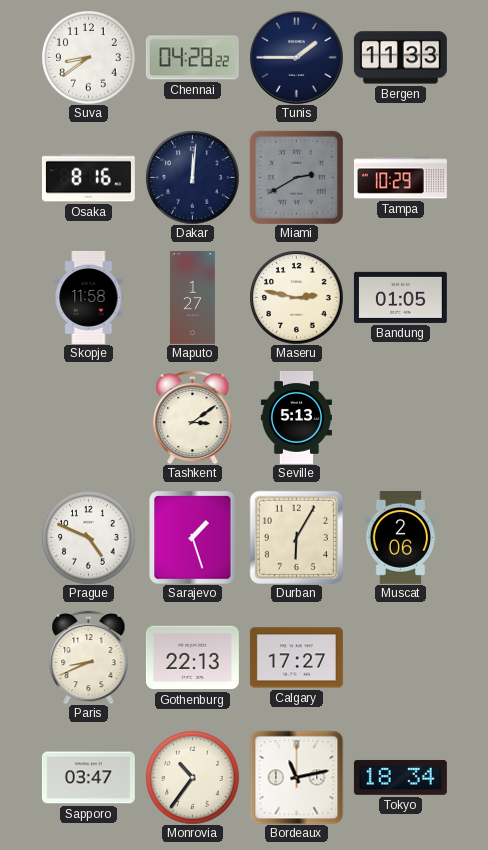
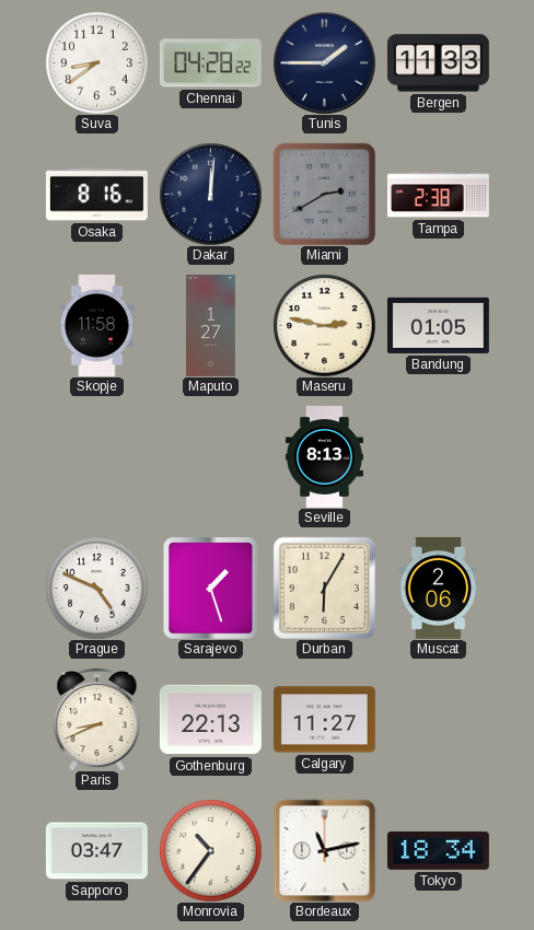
Tampa: 10:29 -> 2:38 (438, 195)
Tashkent: 3:09 -> none (193, 417)
Seville: 5:13 -> 8:13 (324, 456)
Calgary: 17:27 -> 11:27 (324, 720)
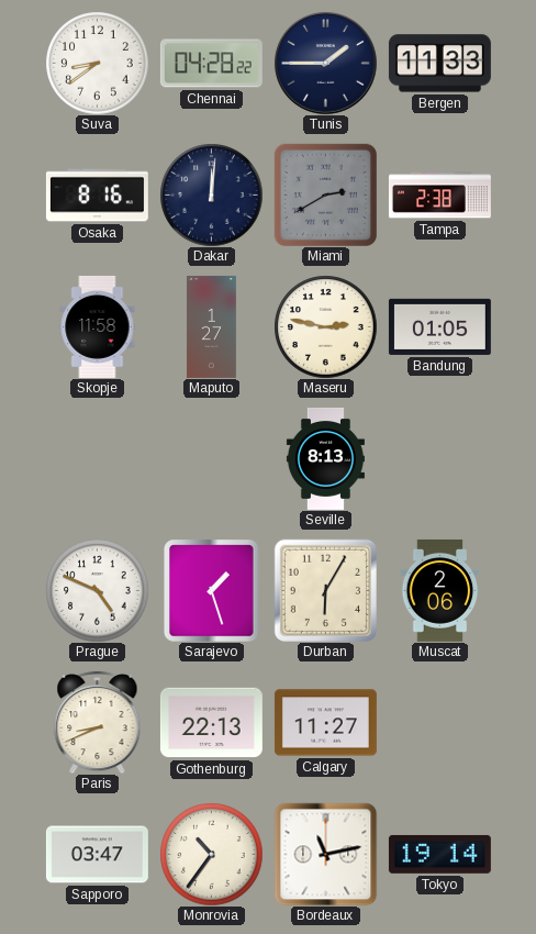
Tokyo: 18:34 -> 19:14 (439, 854)
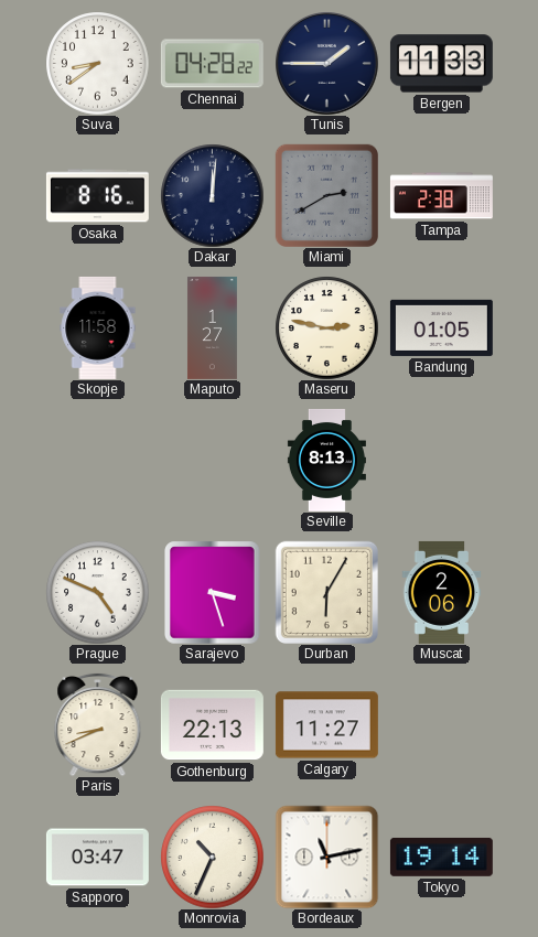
Sarajevo: 1:27 -> 3:27 (213, 592)
Monrovia: 10:36 -> 10:34 (212, 857)
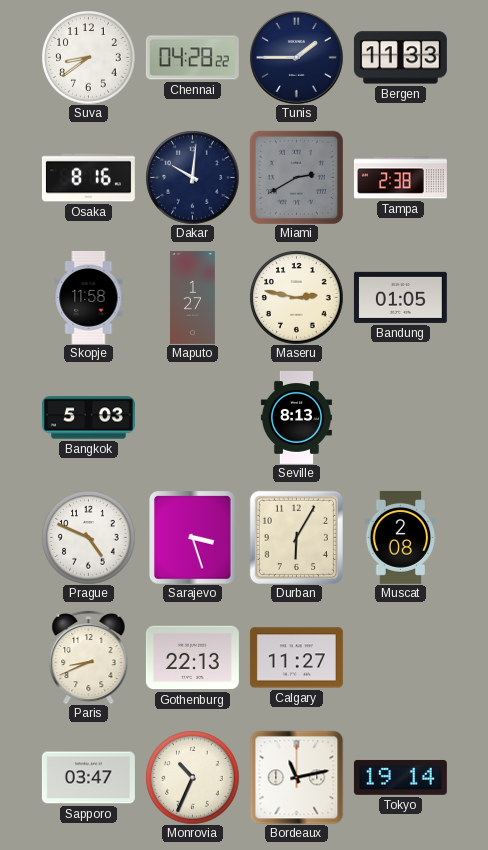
Dakar: 12:01 -> 10:01 (192, 177)
Bangkok: none -> 5:03 (88, 418)
Muscat: 2:06 -> 2:08 (401, 537)
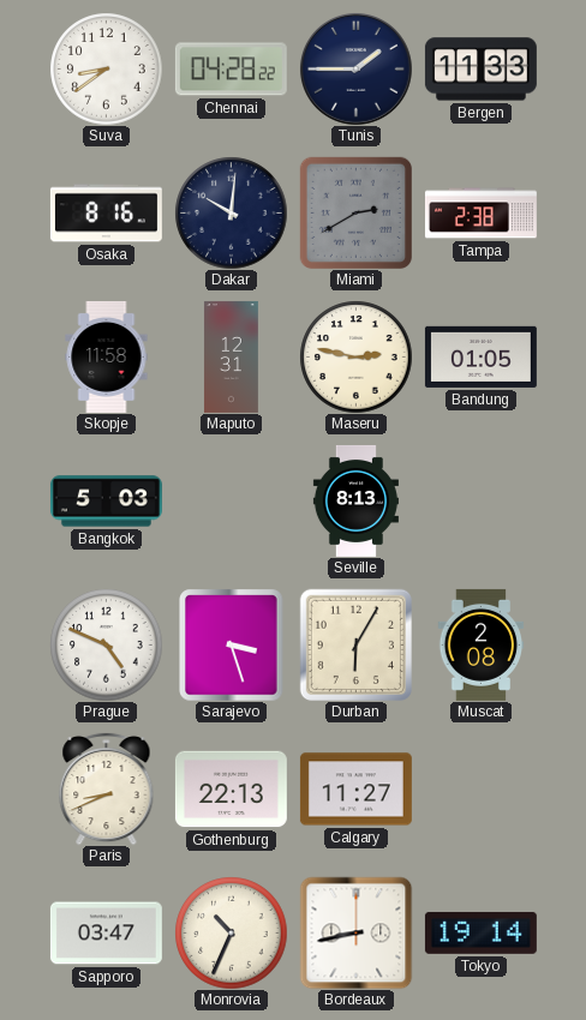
Maputo: 1:27 -> 12:31 (232, 356)
Bordeaux: 11:13 -> 8:43 (355, 932)
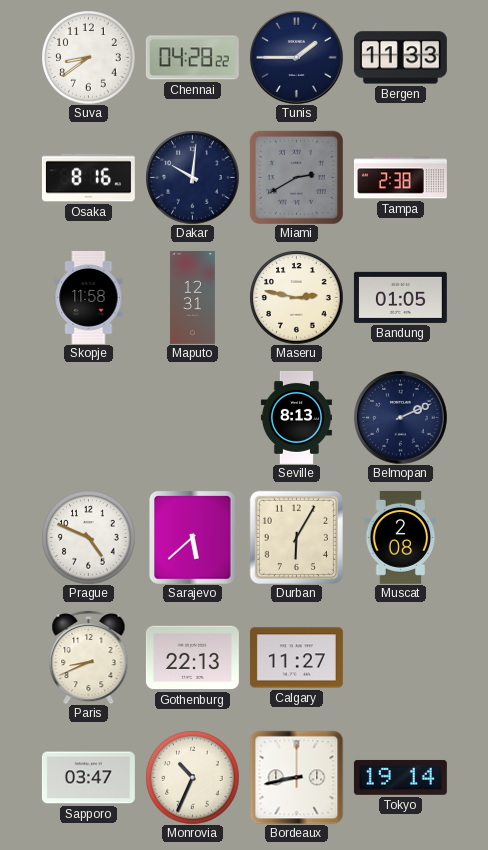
Bangkok: 5:03 -> none (106, 502)
Belmopan: none -> 2:11 (401, 418)
Sarajevo: 3:27 -> 5:38 (193, 537)
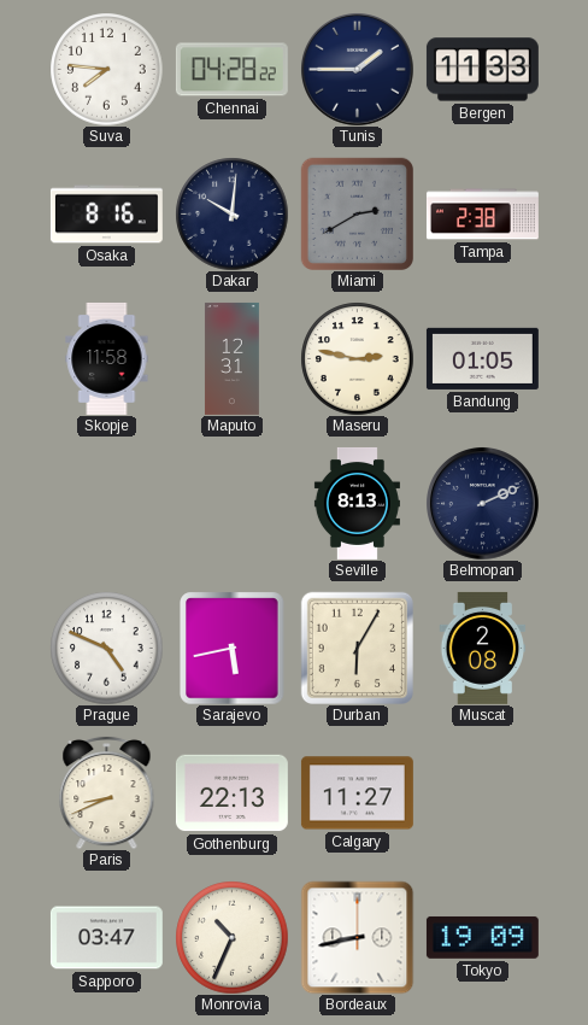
Suva: 8:39 -> 7:46 (106, 69)
Sarajevo: 5:38 -> 5:43 (233, 648)
Tokyo: 19:14 -> 19:09 (482, 937)
